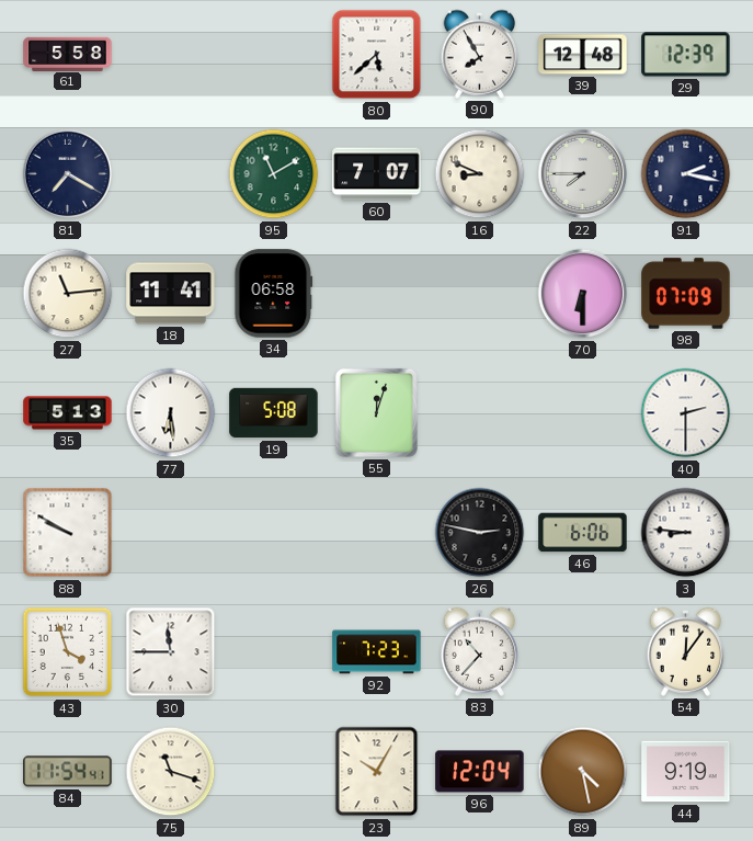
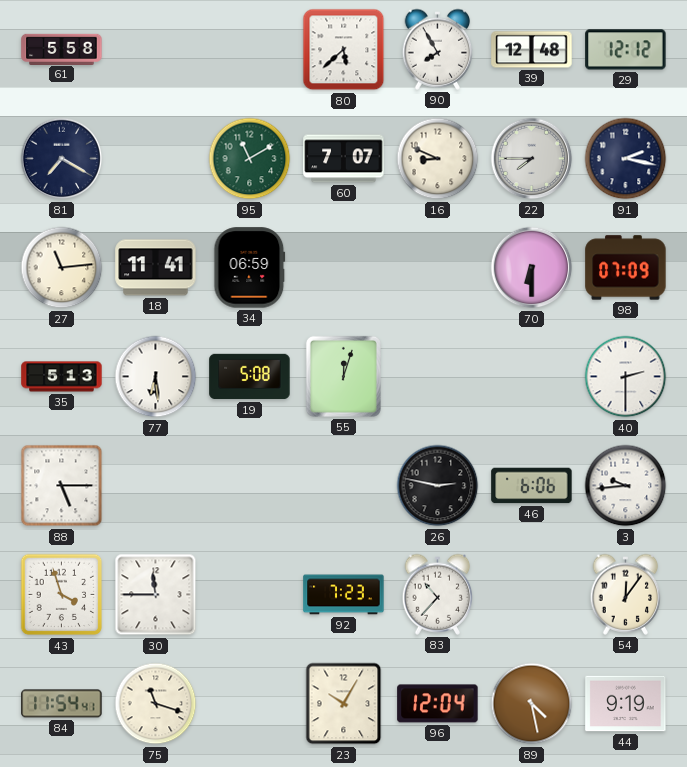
29: 12:39 -> 12:12 (626, 50)
34: 06:58 -> 06:59 (250, 268)
88: 9:50 -> 5:15 (62, 486)
3: 8:46 -> 9:44 (626, 486)
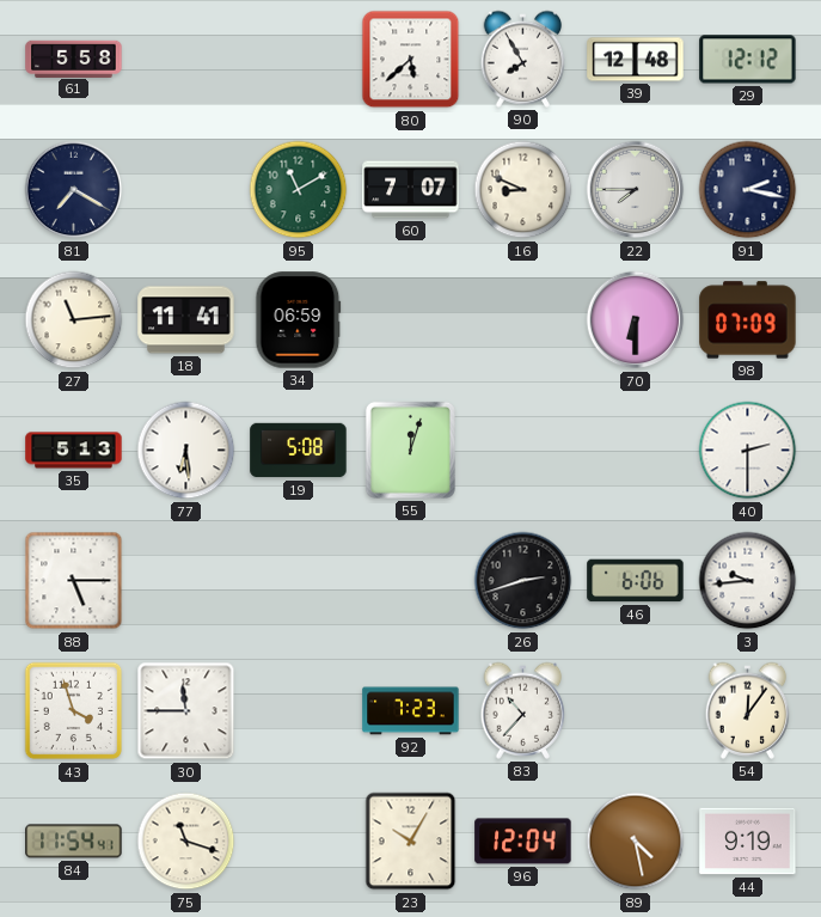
26: 2:47 -> 2:42 (523, 581)
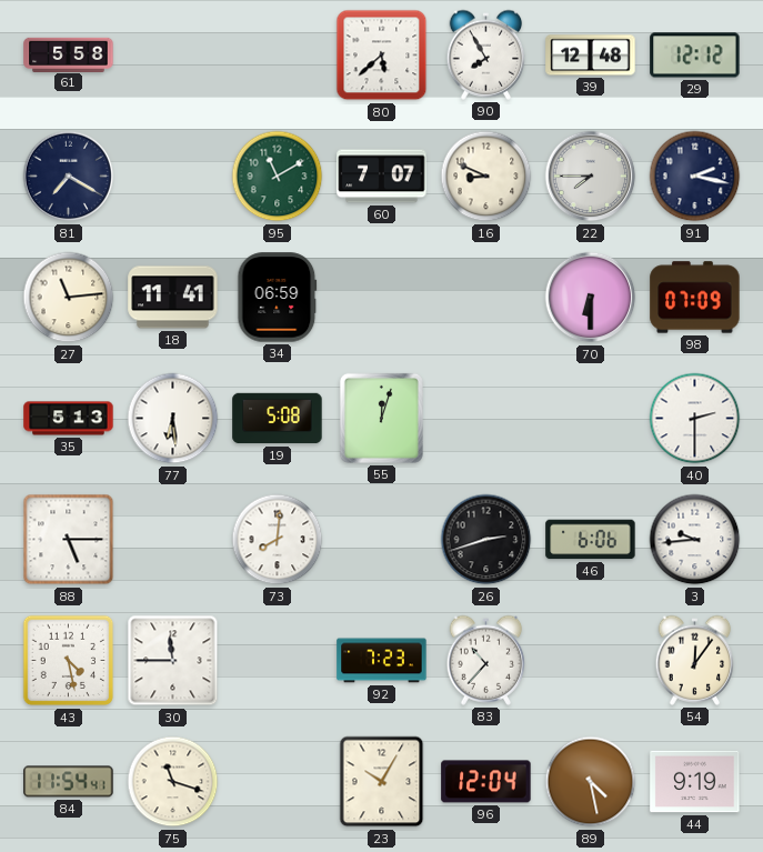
73: none -> 8:01 (278, 540)
43: 3:57 -> 4:28 (69, 661)
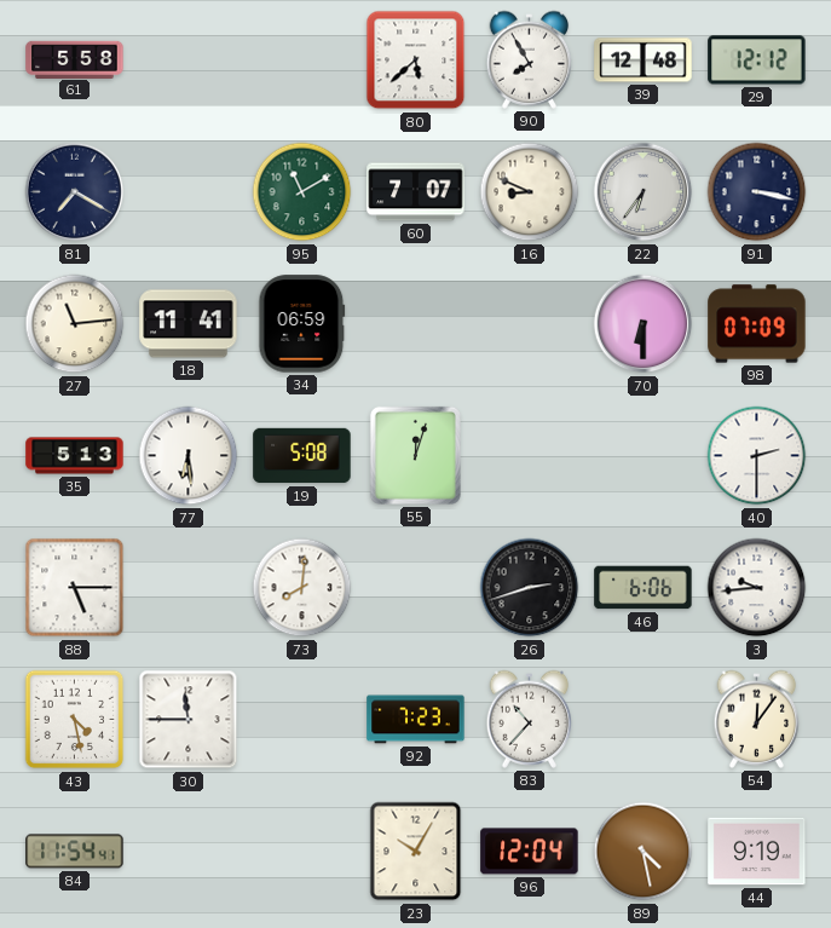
22: 7:45 -> 6:36 (644, 192)
91: 2:17 -> 3:17 (757, 192)
75: 11:18 -> none (173, 782)
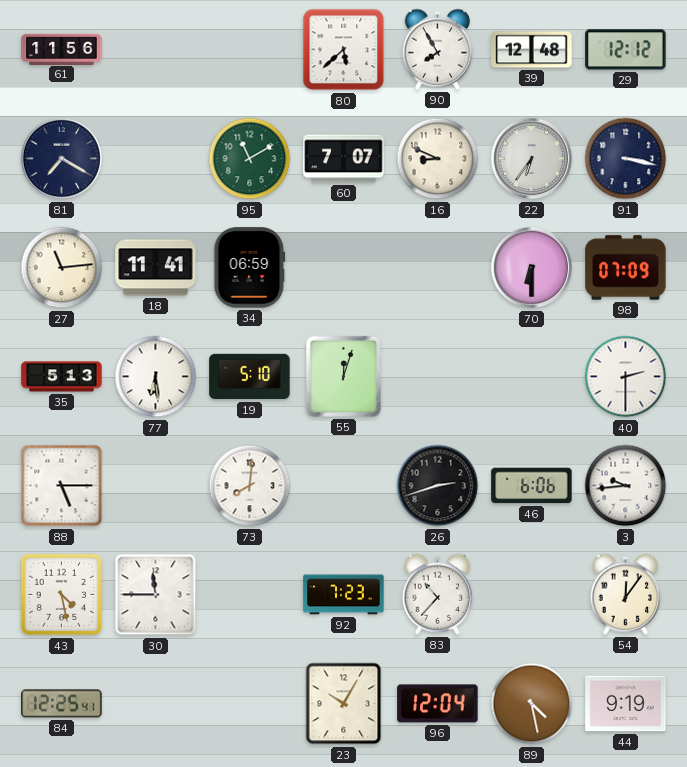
61: 5:58 -> 11:56 (62, 49)
19: 5:08 -> 5:10 (250, 377)
84: 11:54 -> 12:25 (62, 704)
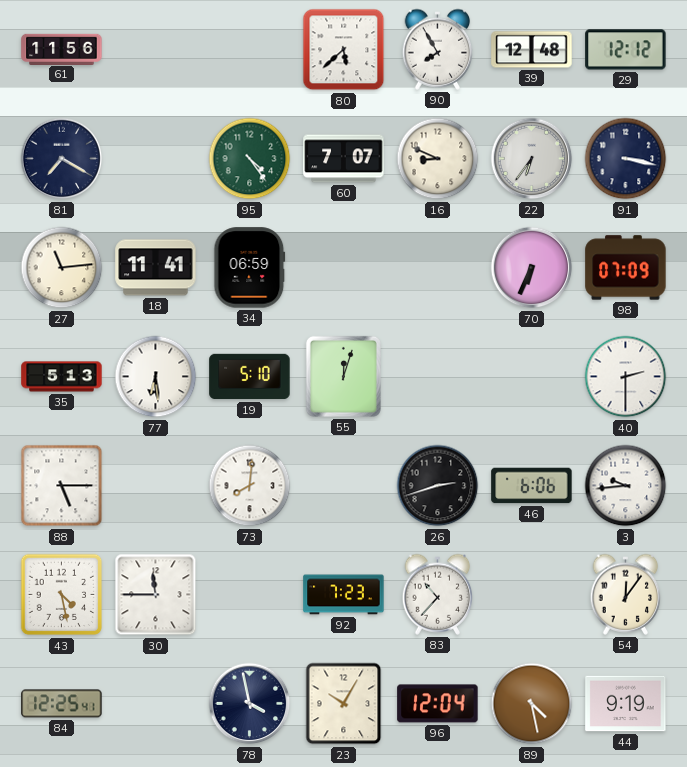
95: 11:10 -> 4:24 (250, 159)
70: 6:30 -> 6:34 (532, 268)
78: none -> 3:58 (250, 704)
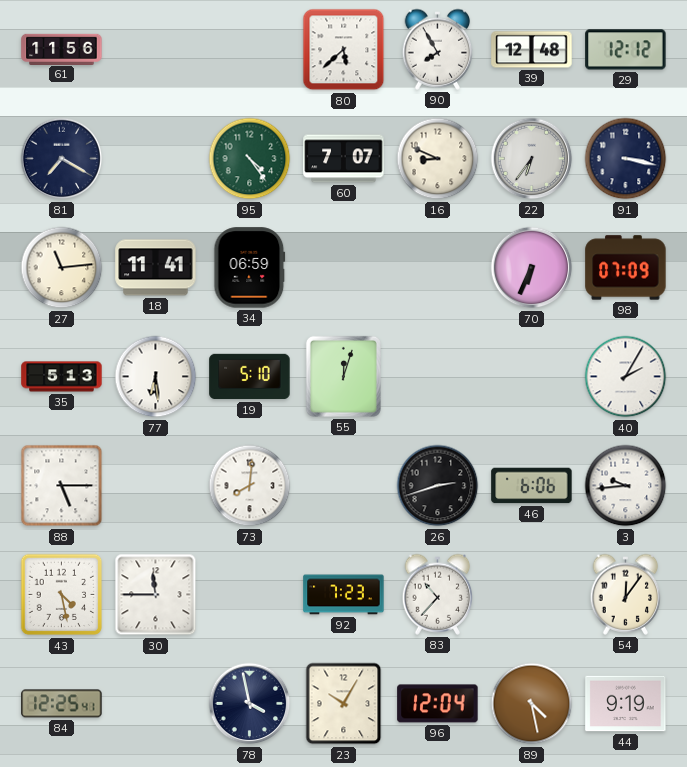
40: 2:30 -> 2:05 (626, 377)
